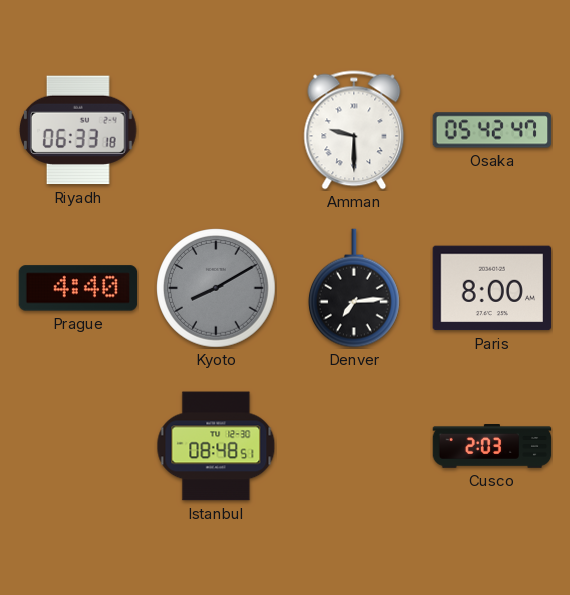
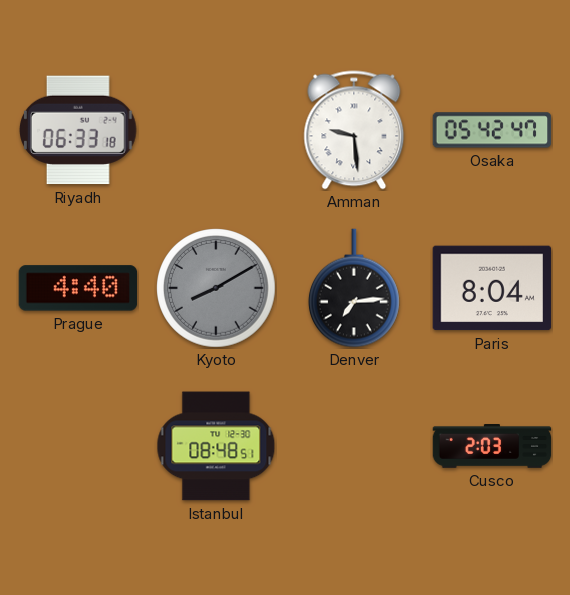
Amman: 9:30 -> 9:29 (354, 130)
Paris: 8:00 -> 8:04 (492, 288)
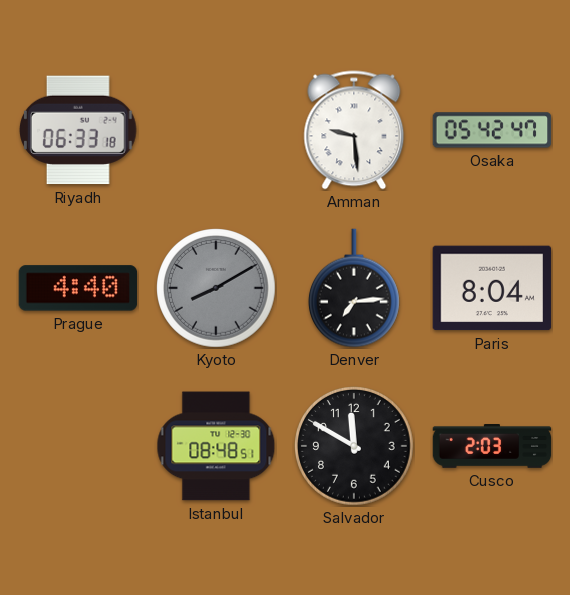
Salvador: none -> 11:50 (354, 446)
